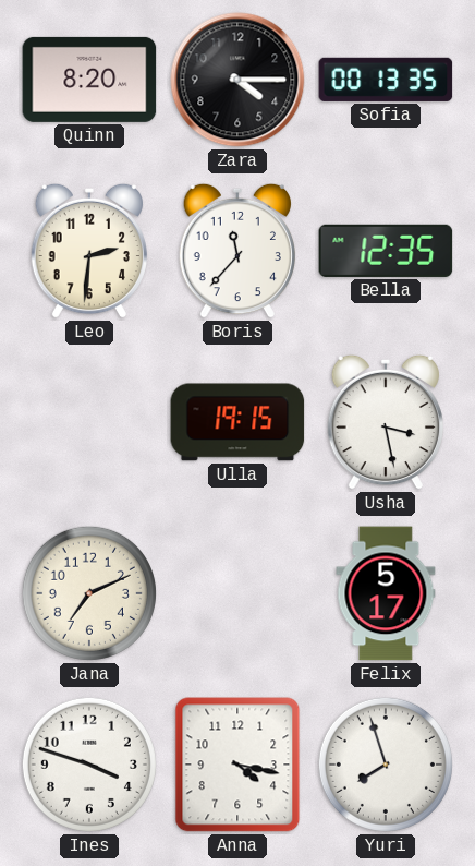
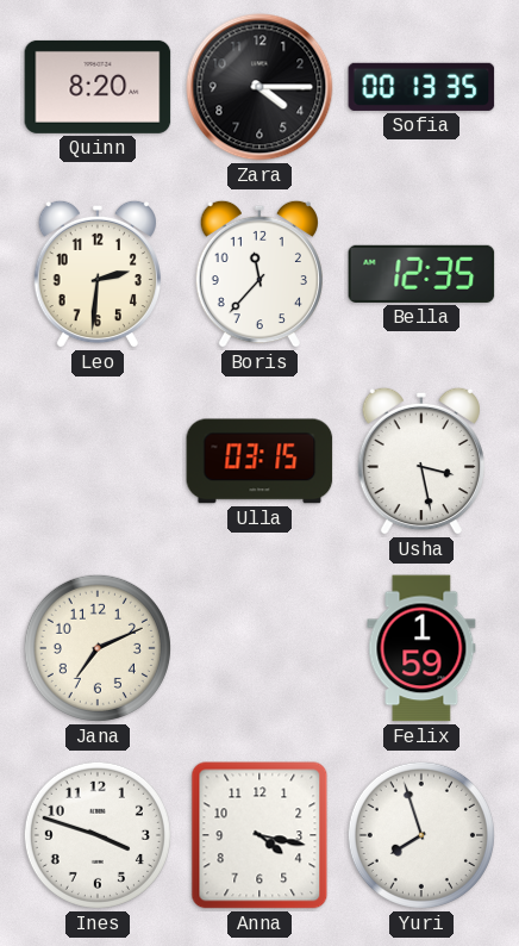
Ulla: 19:15 -> 03:15 (259, 461)
Felix: 5:17 -> 1:59 (421, 648)
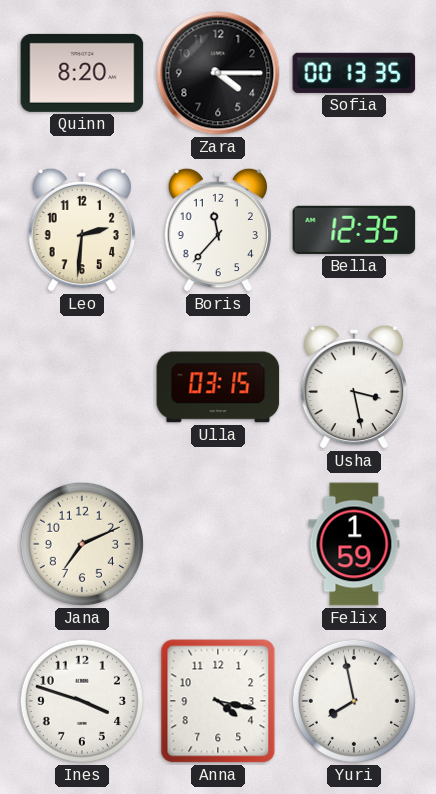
Yuri: 7:57 -> 7:58 (354, 701)
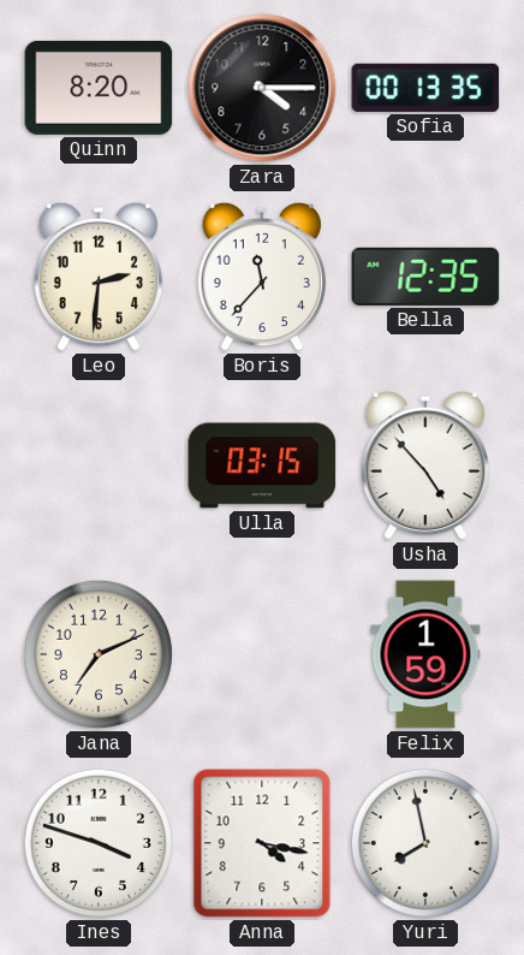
Usha: 3:28 -> 4:53 (425, 465)
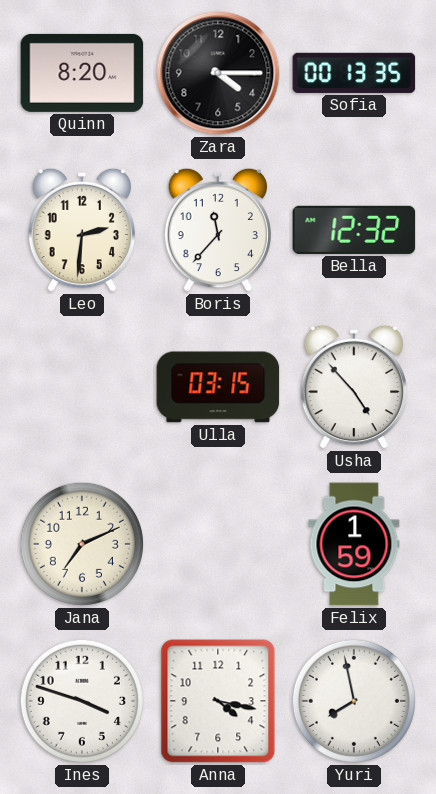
Bella: 12:35 -> 12:32 (354, 230)
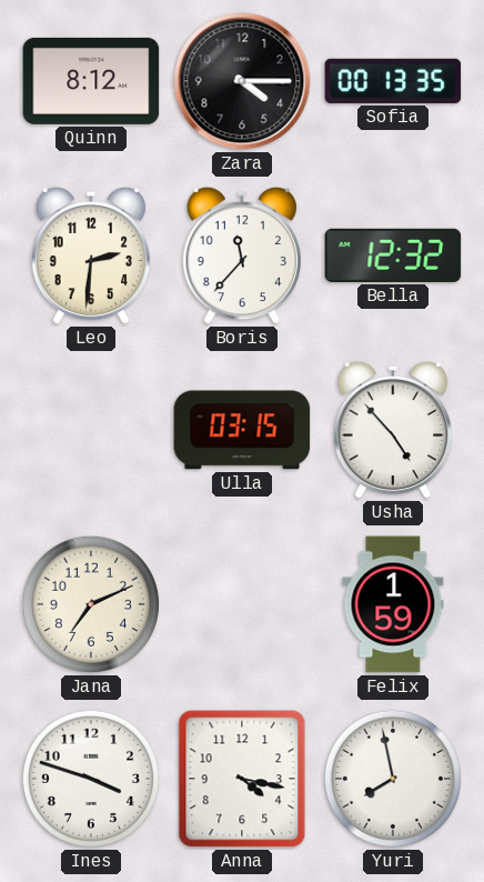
Quinn: 8:20 -> 8:12 (91, 81)
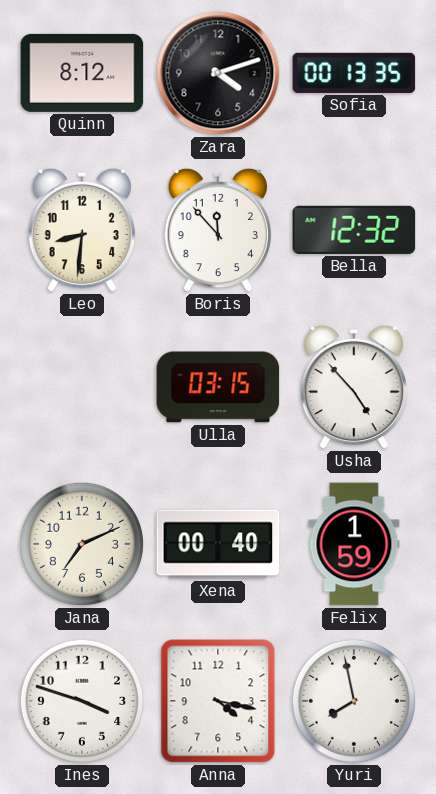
Zara: 4:15 -> 4:12 (218, 73)
Leo: 2:31 -> 8:31 (82, 230)
Boris: 11:37 -> 11:53 (218, 230)
Xena: none -> 00:40 (218, 544)
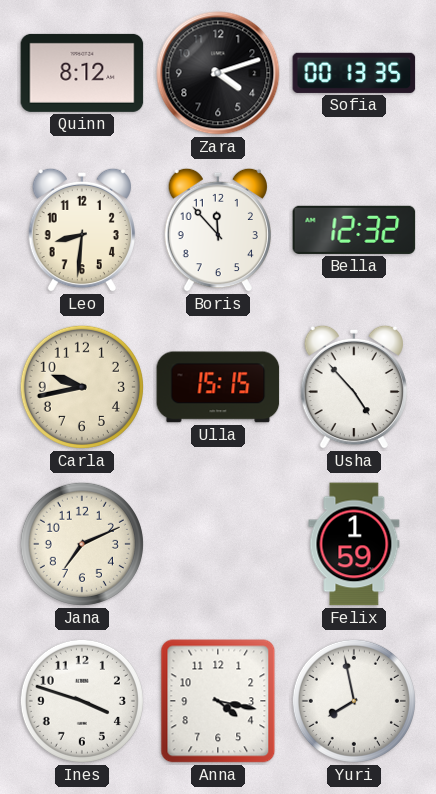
Carla: none -> 9:43 (82, 387)
Ulla: 03:15 -> 15:15 (218, 387)
Xena: 00:40 -> none (218, 544)
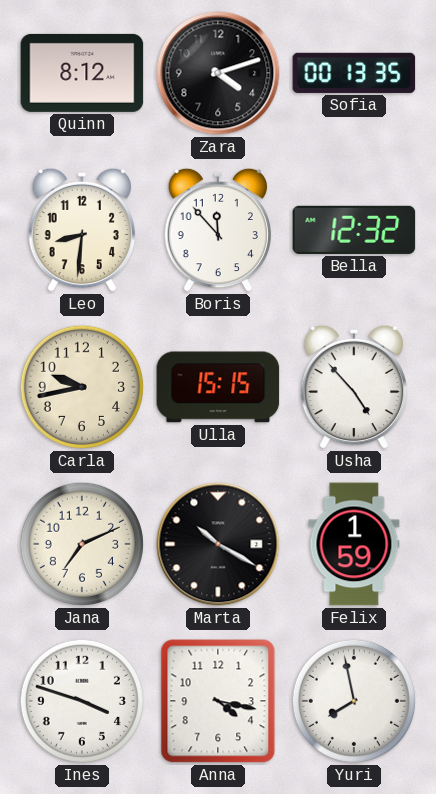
Marta: none -> 10:20 (218, 544)
